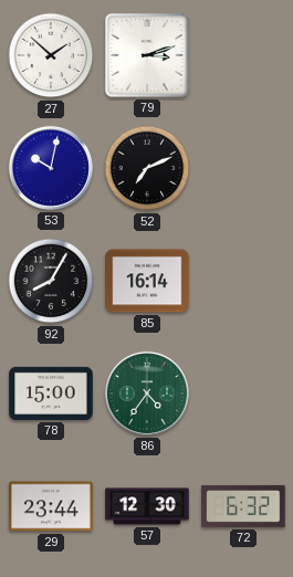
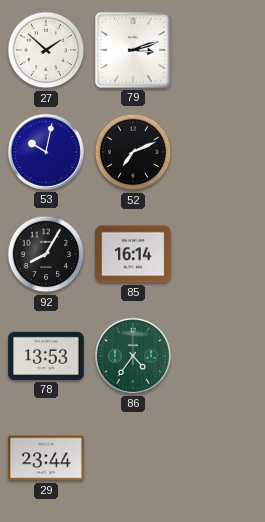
78: 15:00 -> 13:53 (46, 356)
57: 12:30 -> none (147, 506)
72: 6:32 -> none (243, 506)
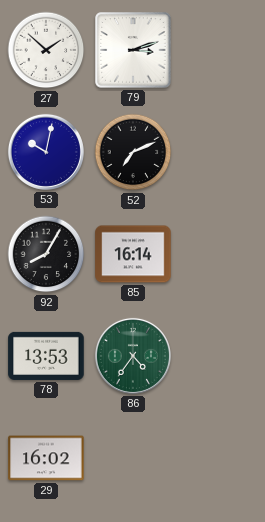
29: 23:44 -> 16:02 (46, 458)
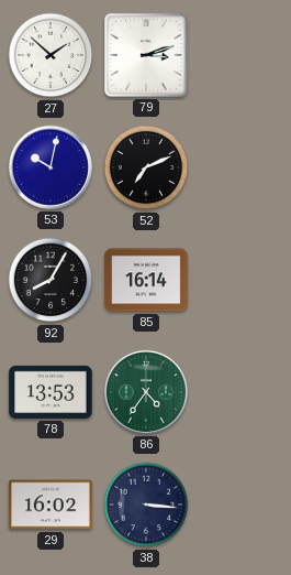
38: none -> 3:16 (146, 505)
